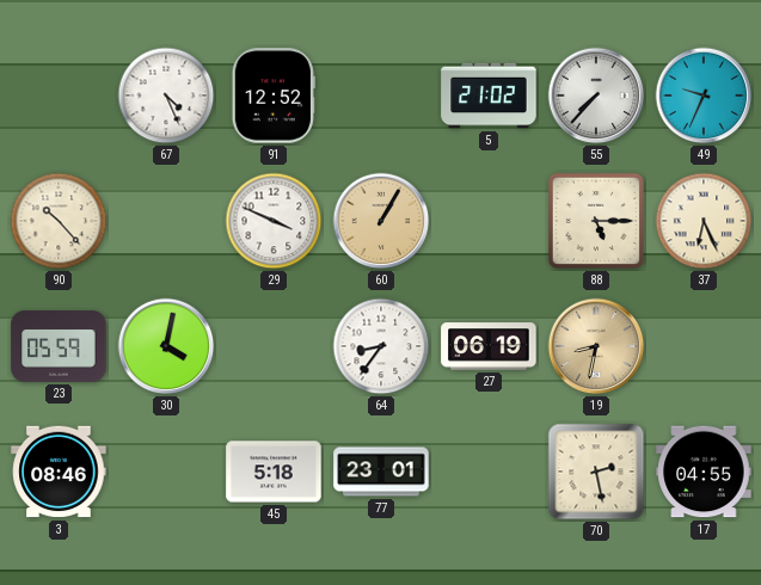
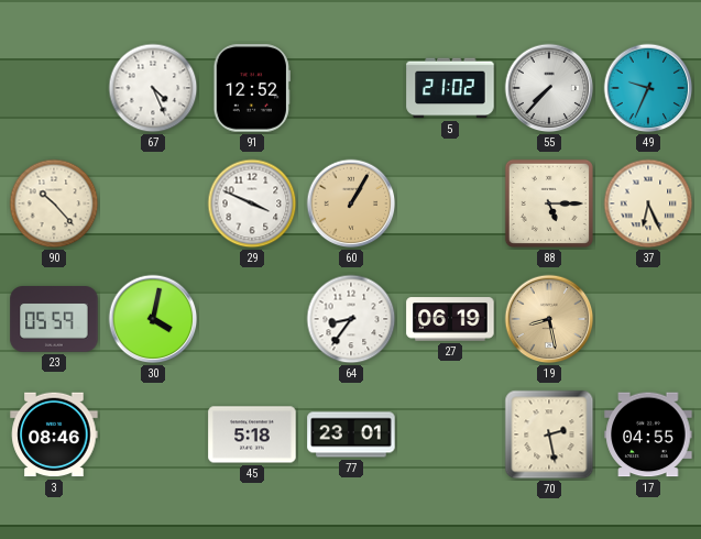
19: 8:32 -> 8:28 (549, 319)
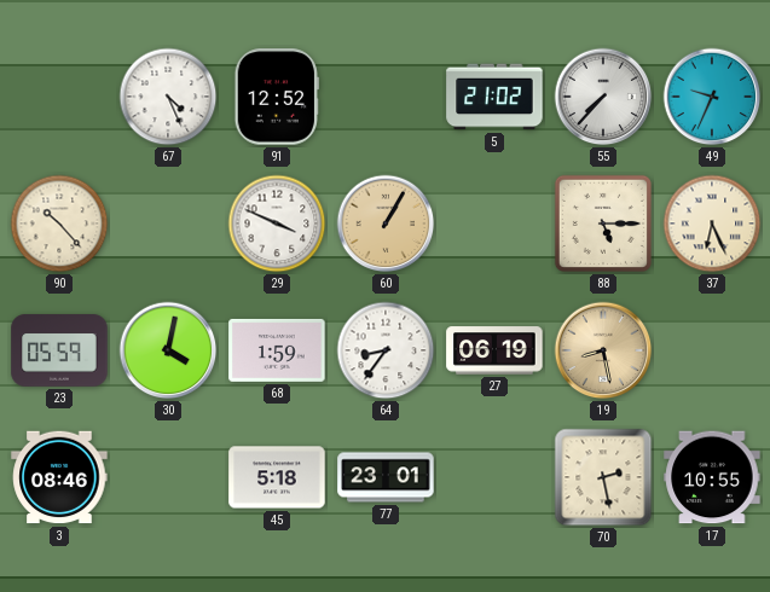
68: none -> 1:59 (277, 350)
17: 04:55 -> 10:55 (712, 477)
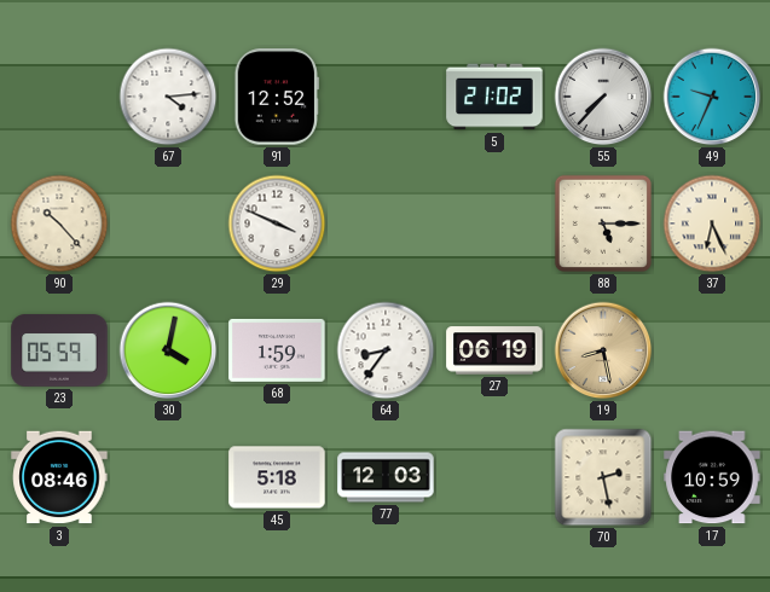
67: 4:26 -> 4:14 (168, 97)
60: 1:05 -> none (386, 224)
77: 23:01 -> 12:03 (386, 477)
17: 10:55 -> 10:59 (712, 477)
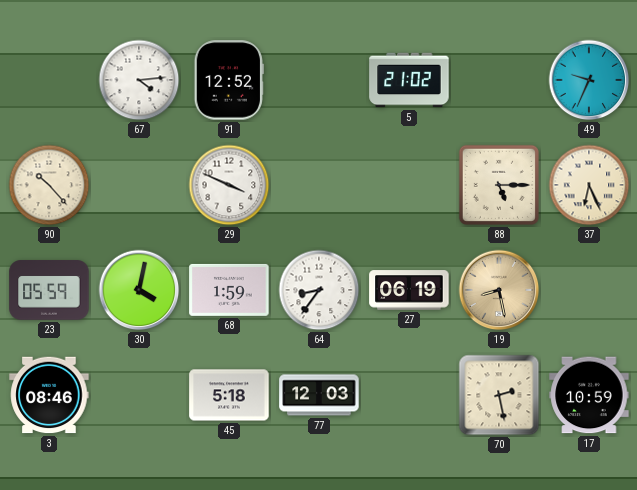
55: 7:37 -> none (603, 97)
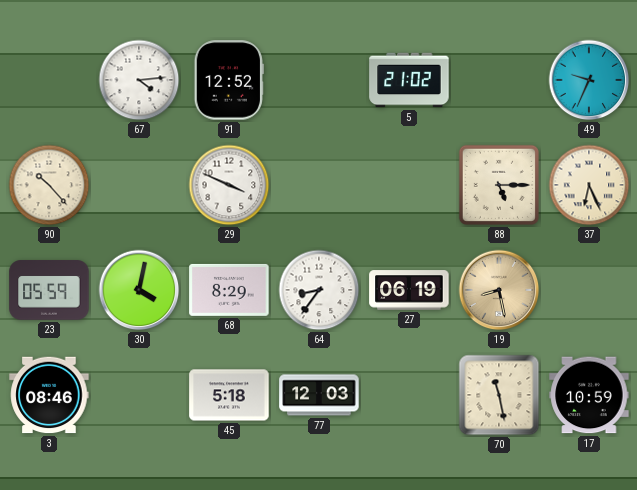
68: 1:59 -> 8:29 (229, 290)
70: 2:28 -> 11:28 (499, 395)
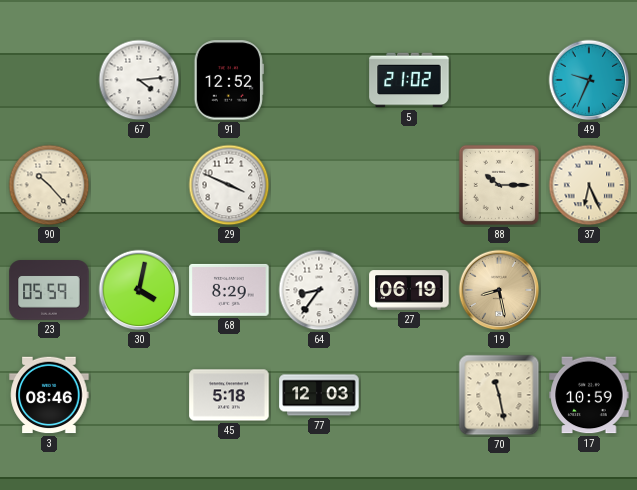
88: 5:15 -> 10:15 (499, 185)
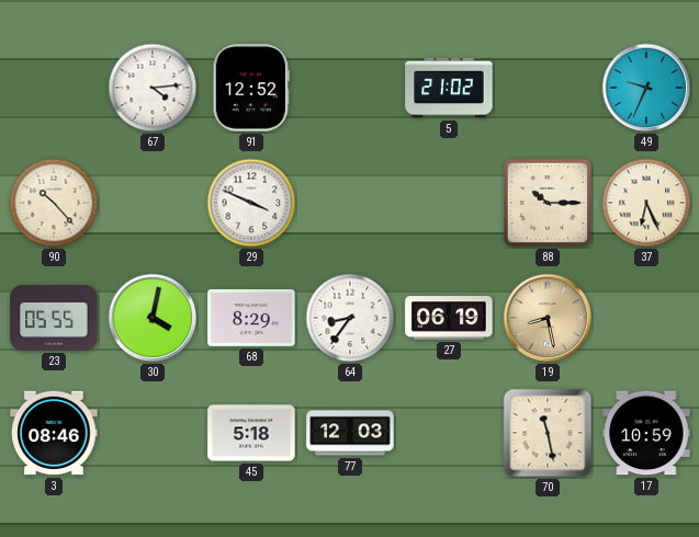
23: 05:59 -> 05:55 (54, 318)
